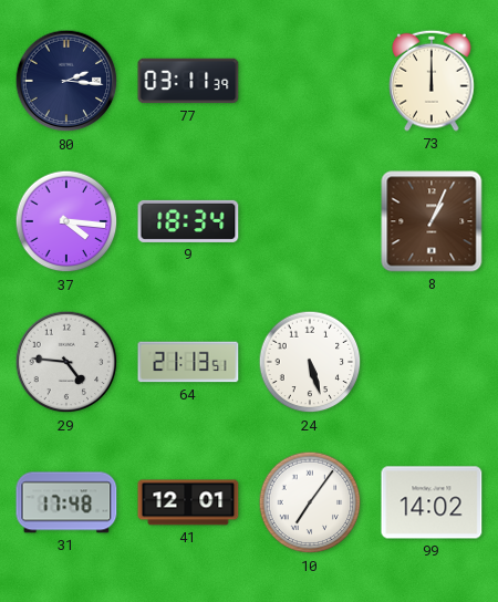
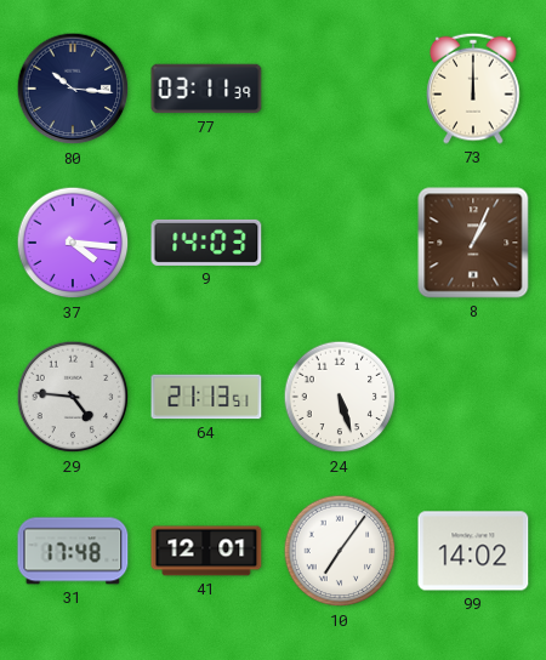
80: 2:16 -> 10:16 (73, 89)
9: 18:34 -> 14:03 (206, 243)
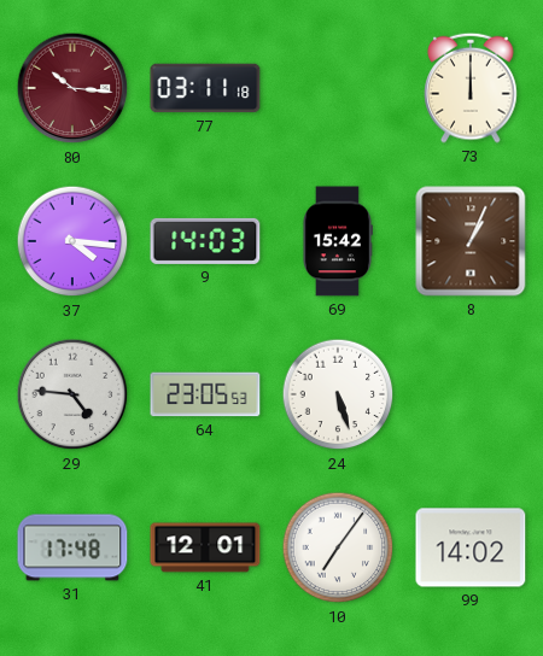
80 dial: navy -> burgundy (72, 88)
77: 03:11:39 -> 03:11:18 (205, 88)
69: none -> 15:42 (337, 241)
64: 21:13 -> 23:05 (205, 394)
